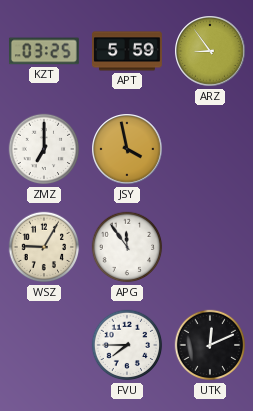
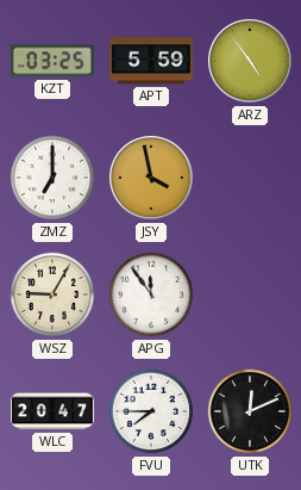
ARZ: 8:54 -> 4:54 (250, 61)
WLC: none -> 20:47 (54, 411)
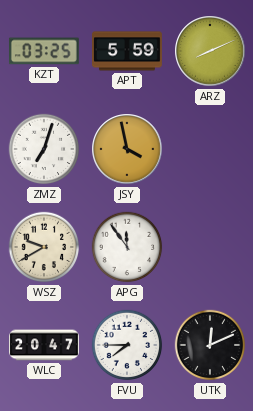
ARZ: 4:54 -> 8:11 (210, 51)
ZMZ: 7:00 -> 7:03 (44, 149)
WSZ: 9:05 -> 9:40 (44, 247)
